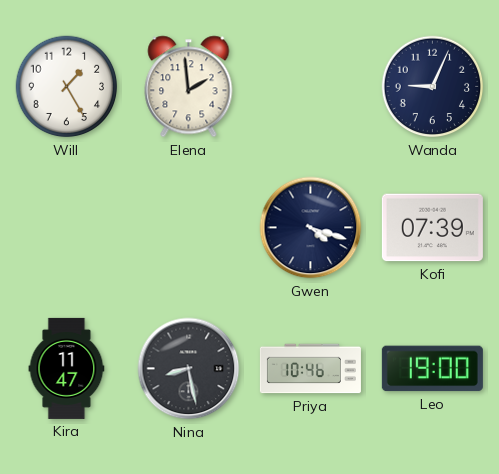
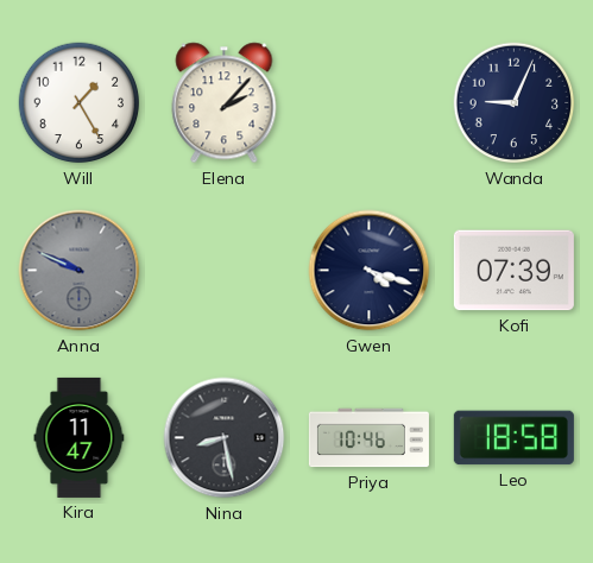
Elena: 1:59 -> 2:07 (225, 103)
Anna: none -> 9:49 (80, 271)
Leo: 19:00 -> 18:58 (513, 438)
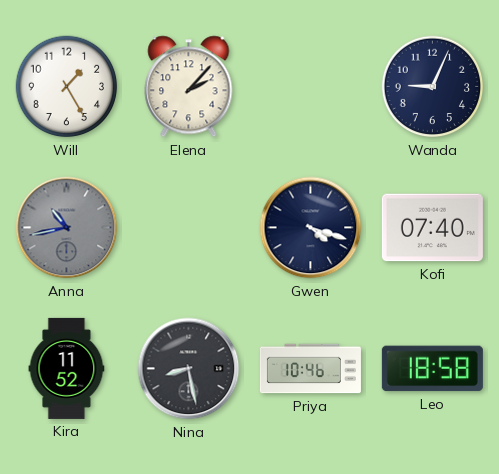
Anna: 9:49 -> 10:43 (67, 228)
Kofi: 07:39 -> 07:40 (432, 228)
Kira: 11:47 -> 11:52 (67, 368)
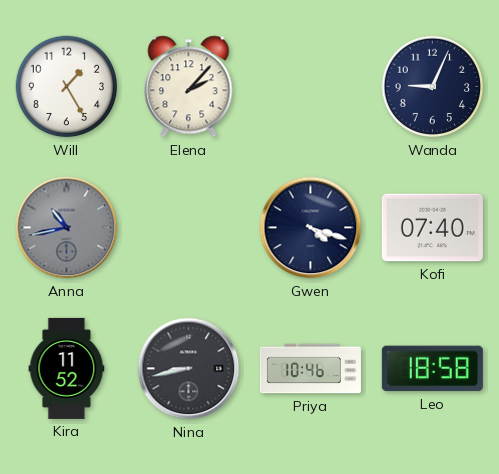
Nina: 8:28 -> 8:43 (189, 369)
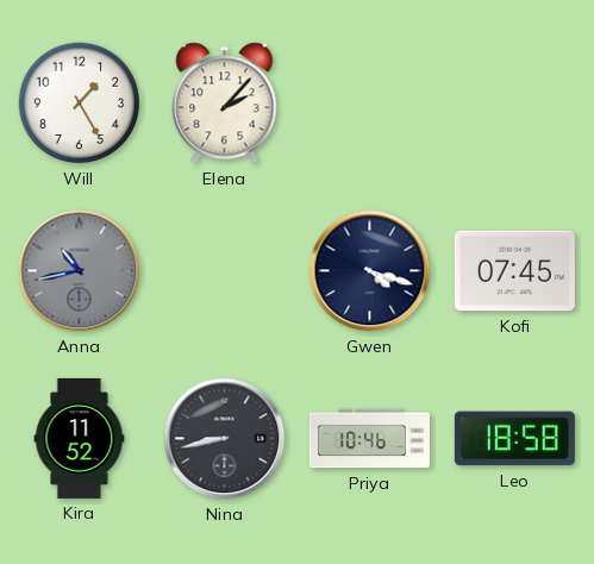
Wanda: 9:04 -> none (433, 87)
Kofi: 07:40 -> 07:45 (514, 271)
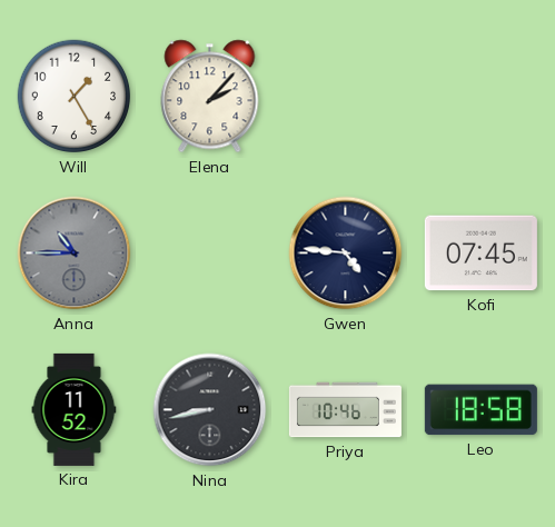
Anna: 10:43 -> 10:45 (75, 253)
Gwen: 4:18 -> 4:46 (346, 253)
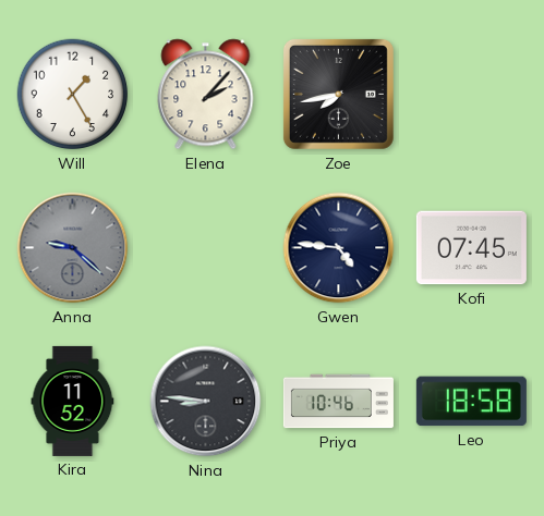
Zoe: none -> 7:43 (338, 94)
Anna: 10:45 -> 9:22 (73, 248)
Nina: 8:43 -> 8:46 (206, 402)
